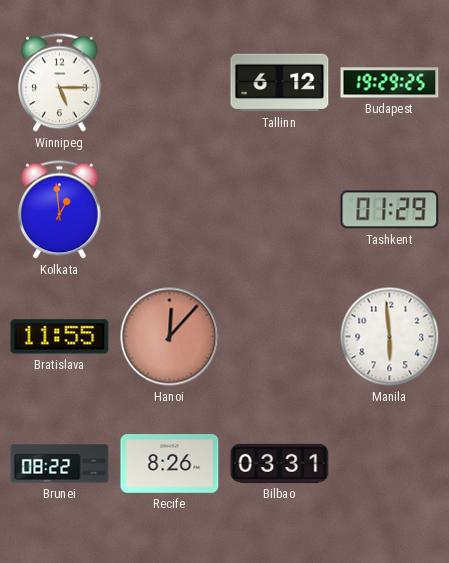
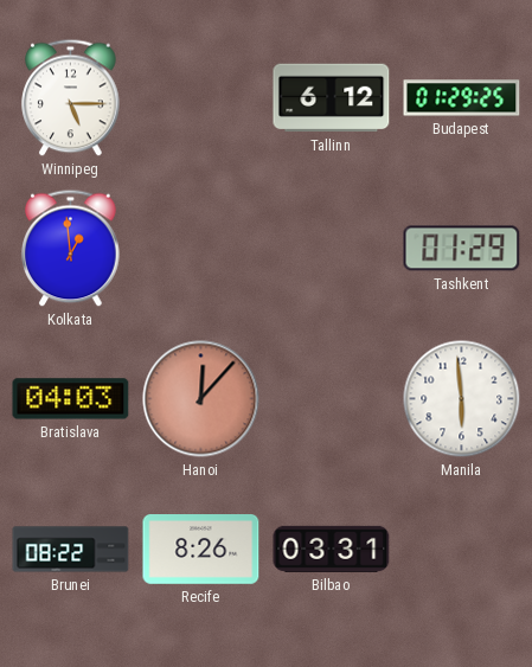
Budapest: 19:29 -> 01:29 (462, 98)
Bratislava: 11:55 -> 04:03 (71, 399)
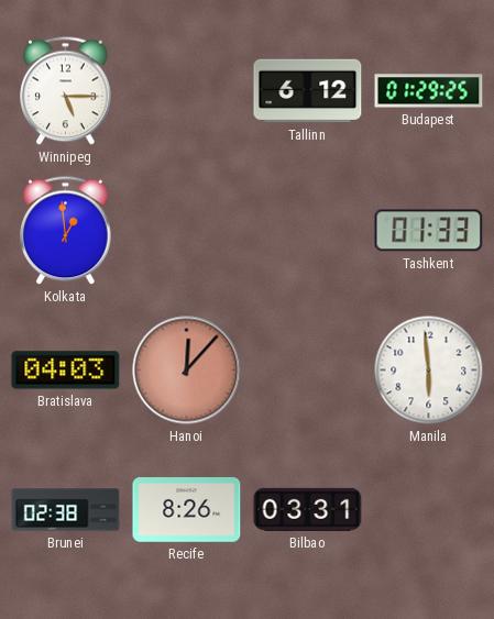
Tashkent: 01:29 -> 01:33 (429, 231)
Brunei: 08:22 -> 02:38 (66, 510)
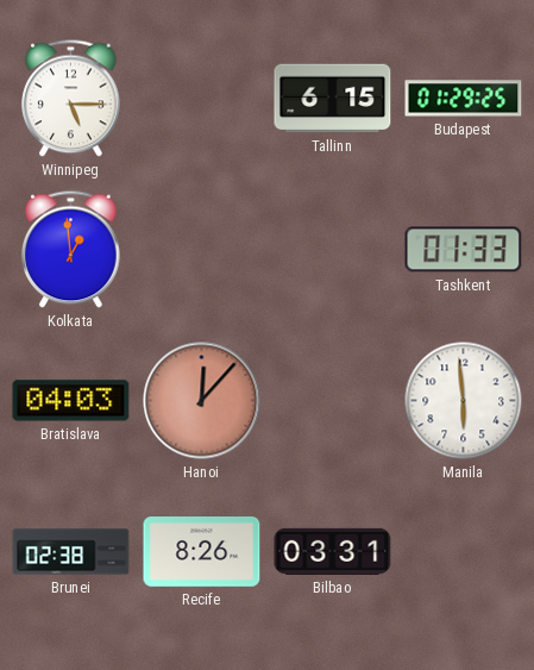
Tallinn: 6:12 -> 6:15 (333, 99)
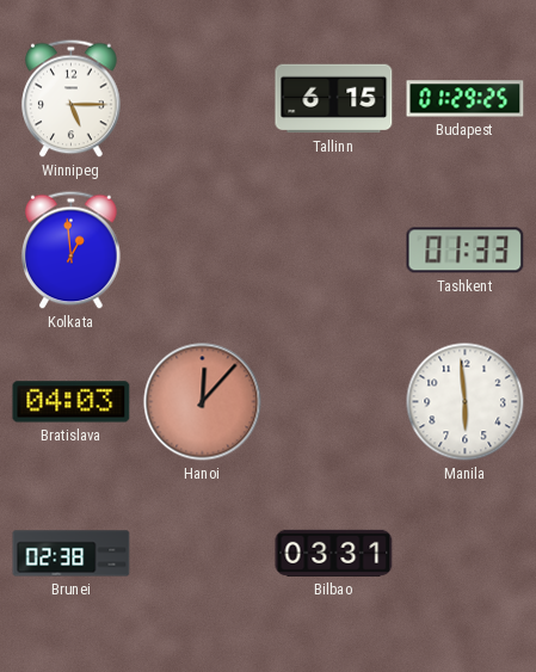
Recife: 8:26 -> none (202, 552)
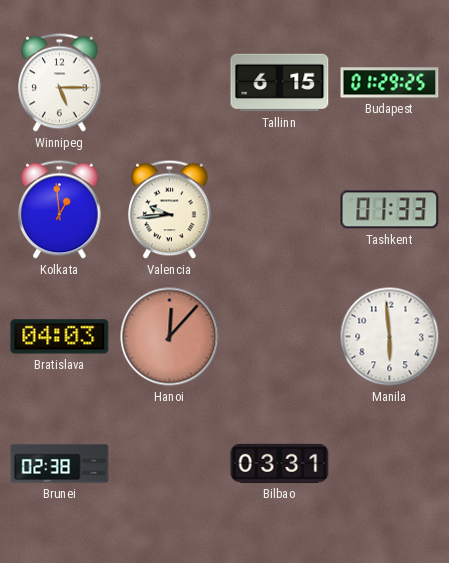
Valencia: none -> 9:44 (170, 210)
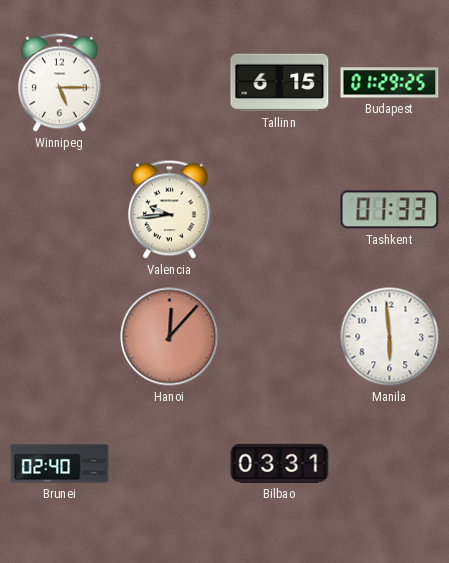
Kolkata: 12:59 -> none (60, 210)
Bratislava: 04:03 -> none (60, 337)
Brunei: 02:38 -> 02:40 (60, 464)
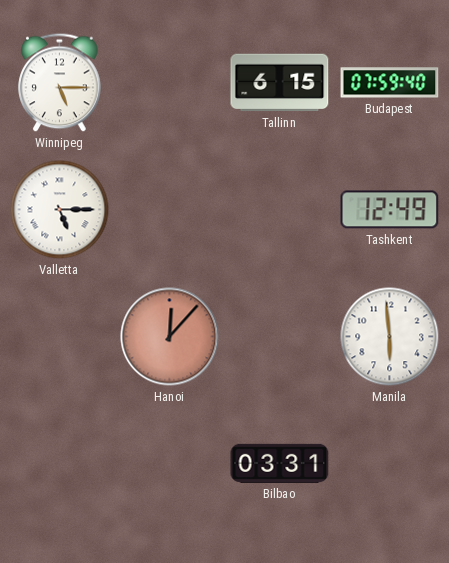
Budapest: 01:29 -> 07:59 (390, 83)
Valletta: none -> 5:15 (60, 210)
Valencia: 9:44 -> none (170, 210)
Tashkent: 01:33 -> 12:49 (390, 210)
Brunei: 02:40 -> none (60, 464)
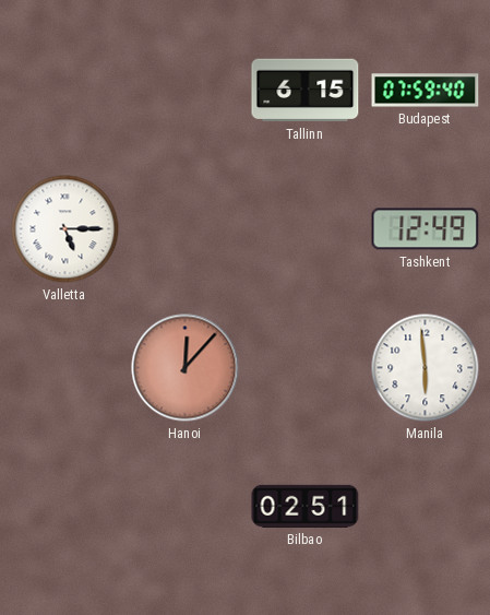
Winnipeg: 5:15 -> none (60, 83)
Bilbao: 03:31 -> 02:51 (306, 506)
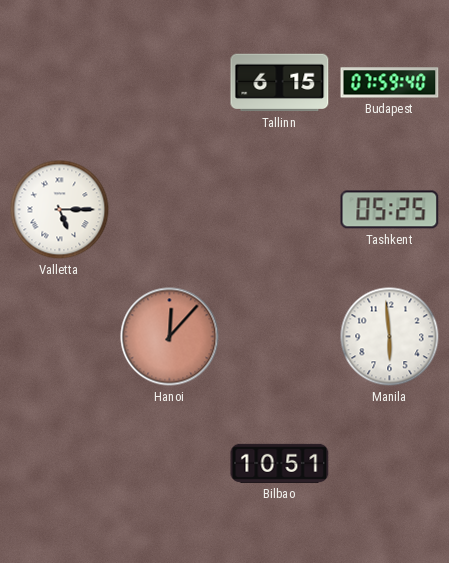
Tashkent: 12:49 -> 05:25 (390, 210)
Bilbao: 02:51 -> 10:51 (280, 463)
